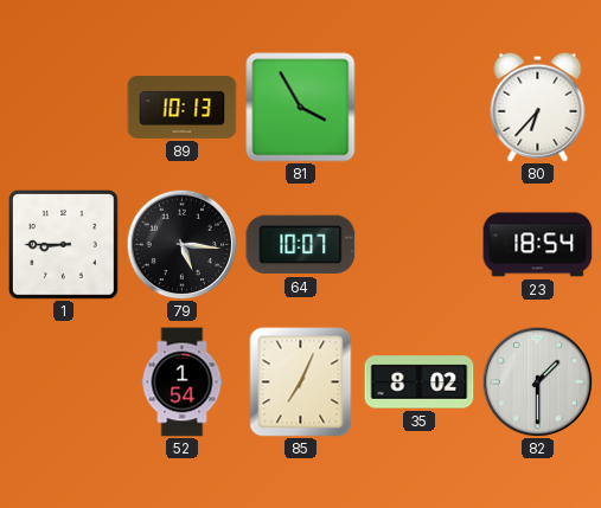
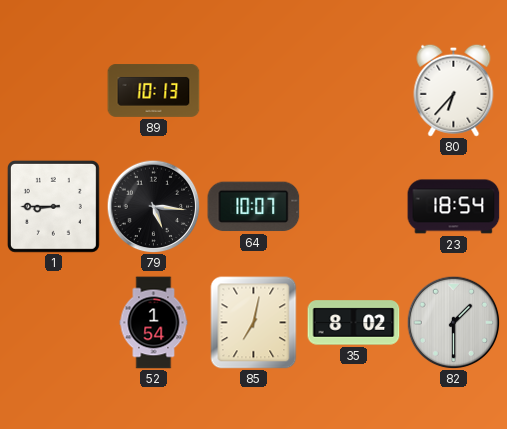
81: 3:55 -> none (301, 108)
85: 7:04 -> 7:02 (254, 323)
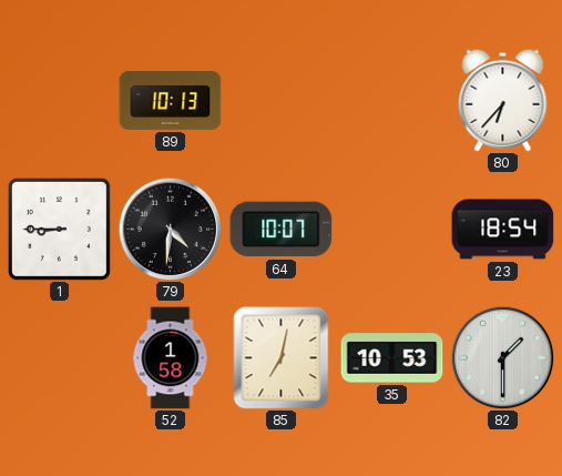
79: 5:16 -> 4:31 (170, 229)
52: 1:54 -> 1:58 (171, 358)
35: 8:02 -> 10:53 (392, 358)
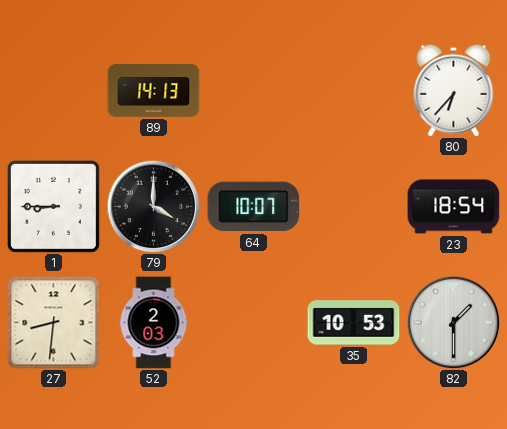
89: 10:13 -> 14:13 (154, 91)
79: 4:31 -> 4:00 (153, 206)
27: none -> 8:31 (54, 323)
52: 1:58 -> 2:03 (154, 323)
85: 7:02 -> none (282, 358)
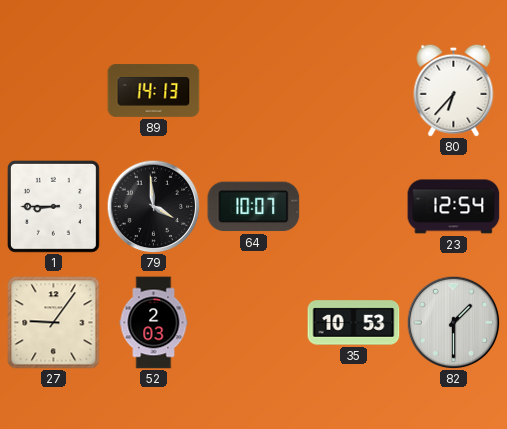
79: 4:00 -> 3:59 (153, 206)
23: 18:54 -> 12:54 (454, 207)
27: 8:31 -> 9:06 (54, 323)
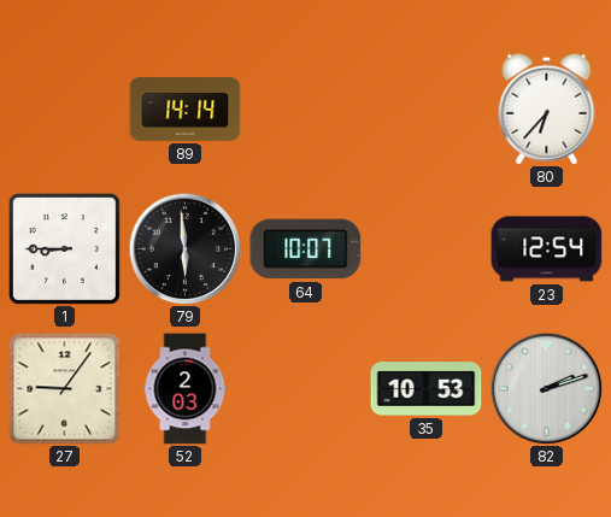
89: 14:13 -> 14:14 (186, 110)
79: 3:59 -> 5:59 (184, 248)
82: 1:30 -> 2:12 (546, 388)
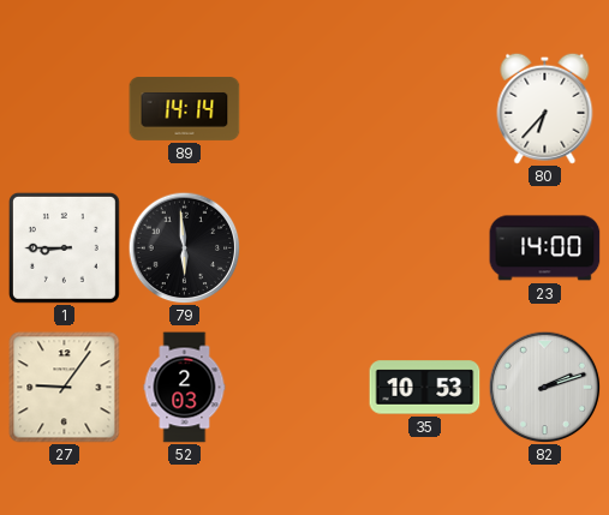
64: 10:07 -> none (306, 249)
23: 12:54 -> 14:00 (545, 248)
